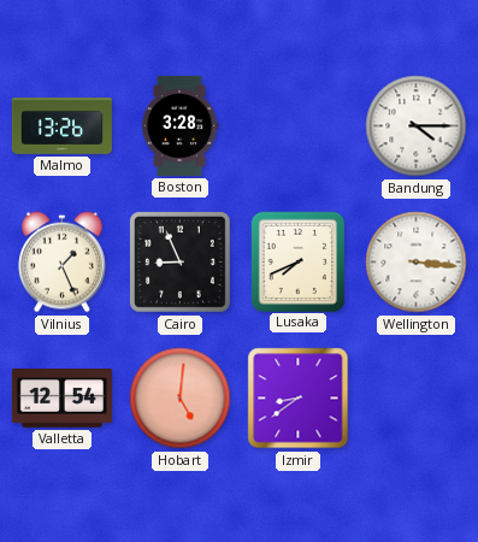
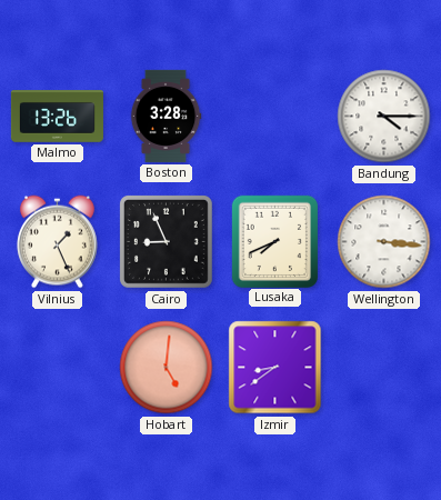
Valletta: 12:54 -> none (61, 399)
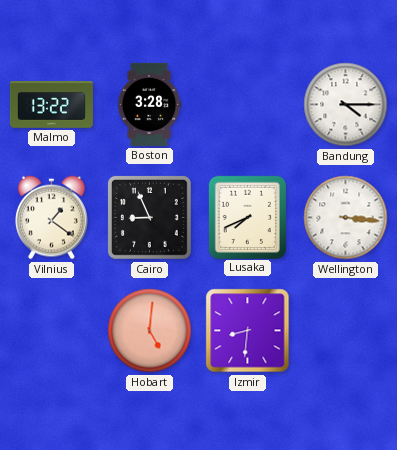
Malmo: 13:26 -> 13:22 (51, 105)
Vilnius: 1:26 -> 1:21 (51, 218)
Izmir: 8:39 -> 8:31 (248, 331)
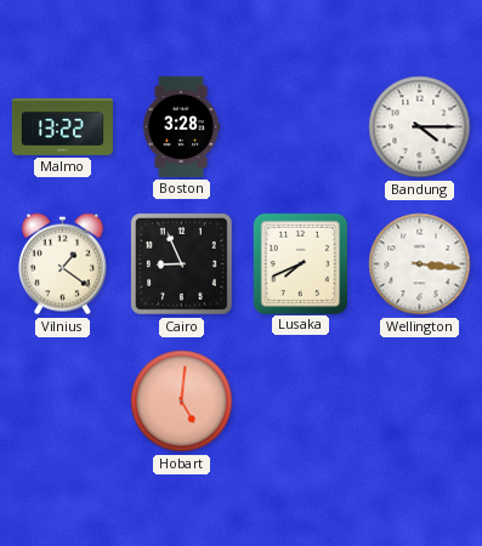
Izmir: 8:31 -> none (248, 331)
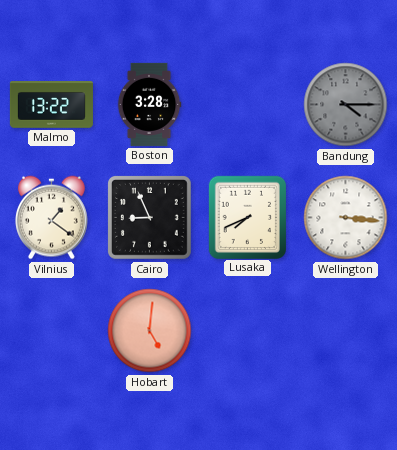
Bandung dial: white -> grey (346, 105)
